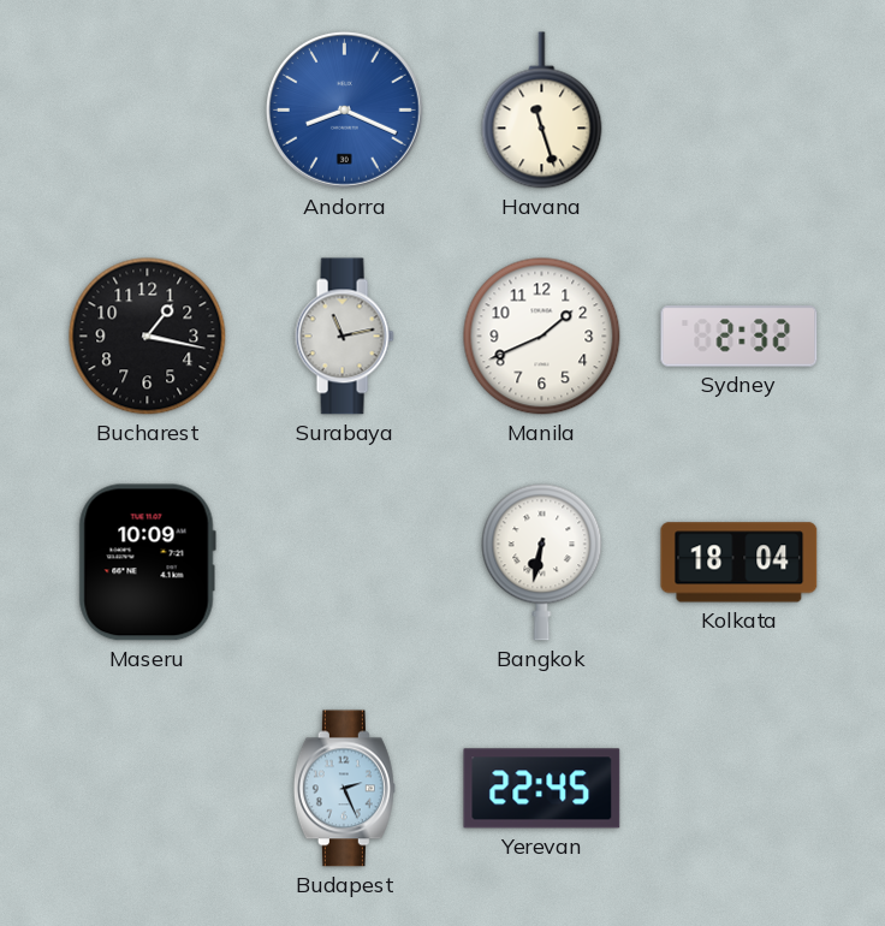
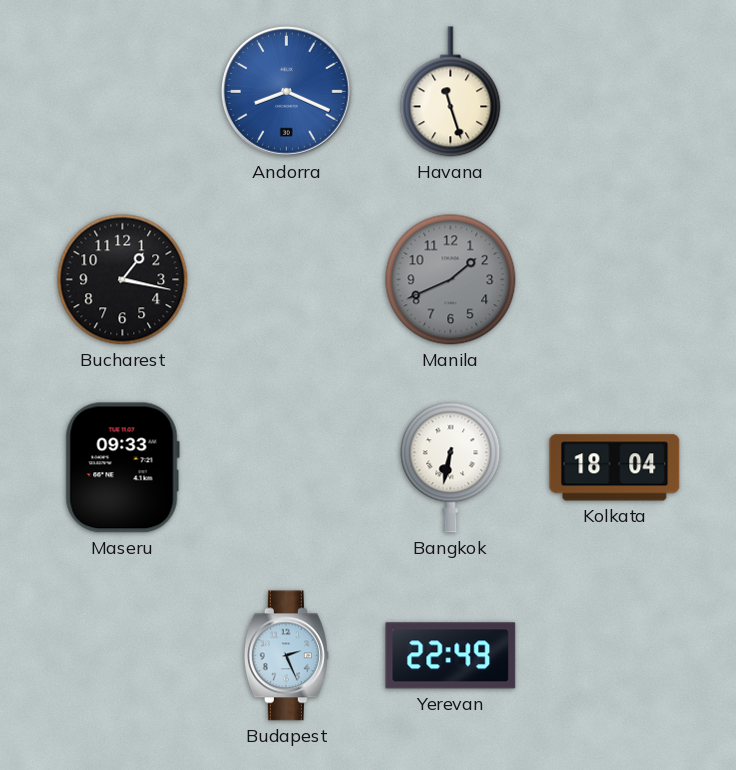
Surabaya: 11:13 -> none (344, 337)
Manila dial: white -> grey (451, 280)
Sydney: 2:32 -> none (740, 337)
Maseru: 10:09 -> 09:33 (122, 468)
Yerevan: 22:45 -> 22:49 (451, 656)
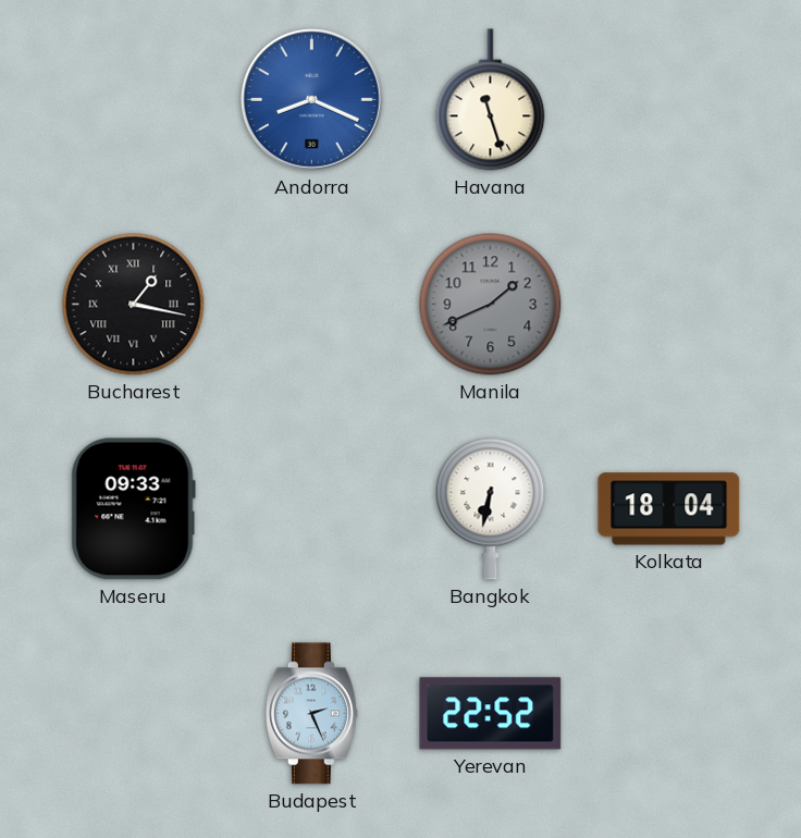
Bucharest numerals: Arabic -> Roman (134, 305)
Yerevan: 22:49 -> 22:52 (491, 714)
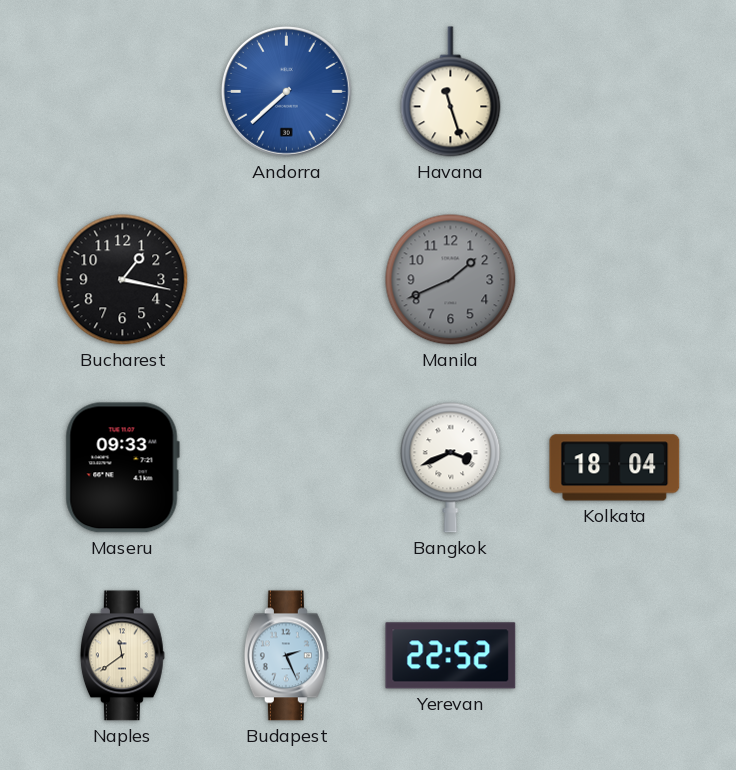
Andorra: 8:19 -> 7:38 (286, 91)
Bucharest numerals: Roman -> Arabic (123, 280)
Bangkok: 6:32 -> 3:41 (451, 468)
Naples: none -> 11:39 (122, 656)
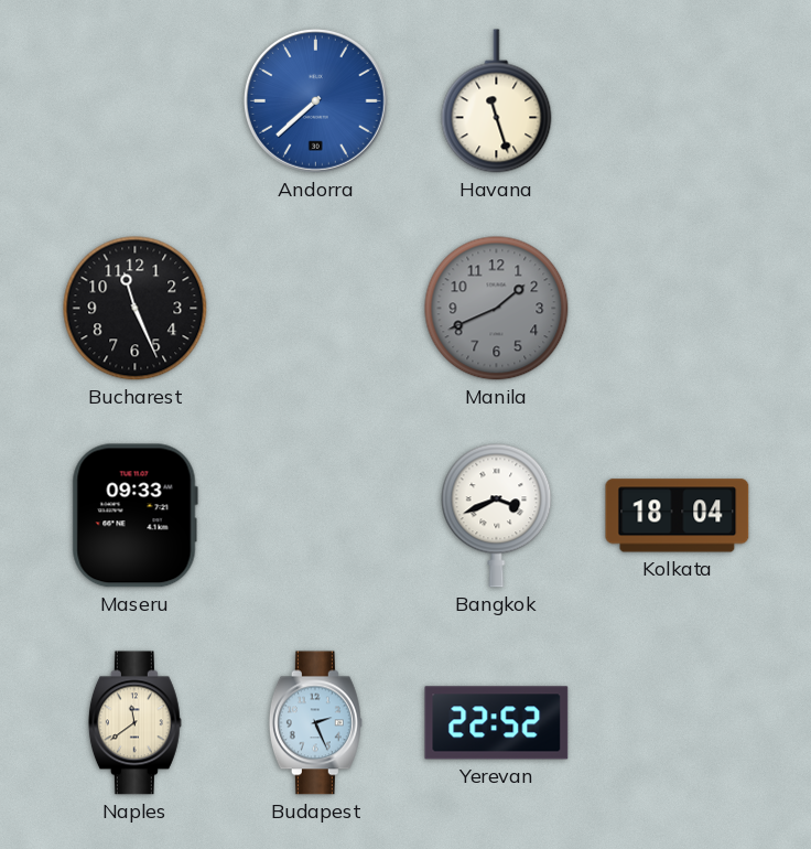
Bucharest: 1:17 -> 11:26 (136, 309)
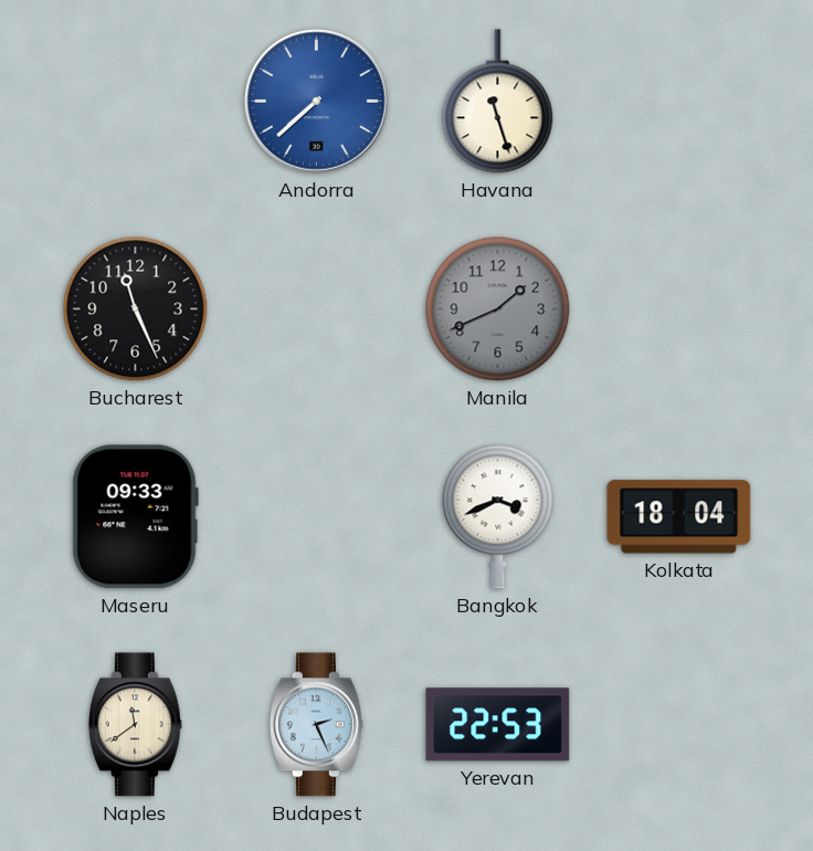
Yerevan: 22:52 -> 22:53 (498, 725)
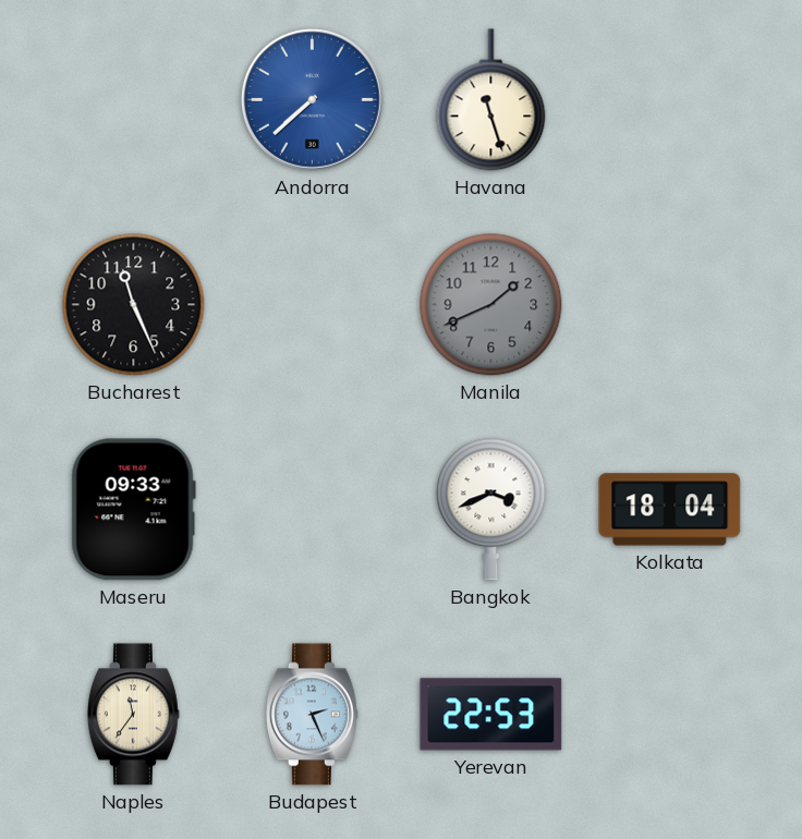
Naples: 11:39 -> 11:36 (133, 715)
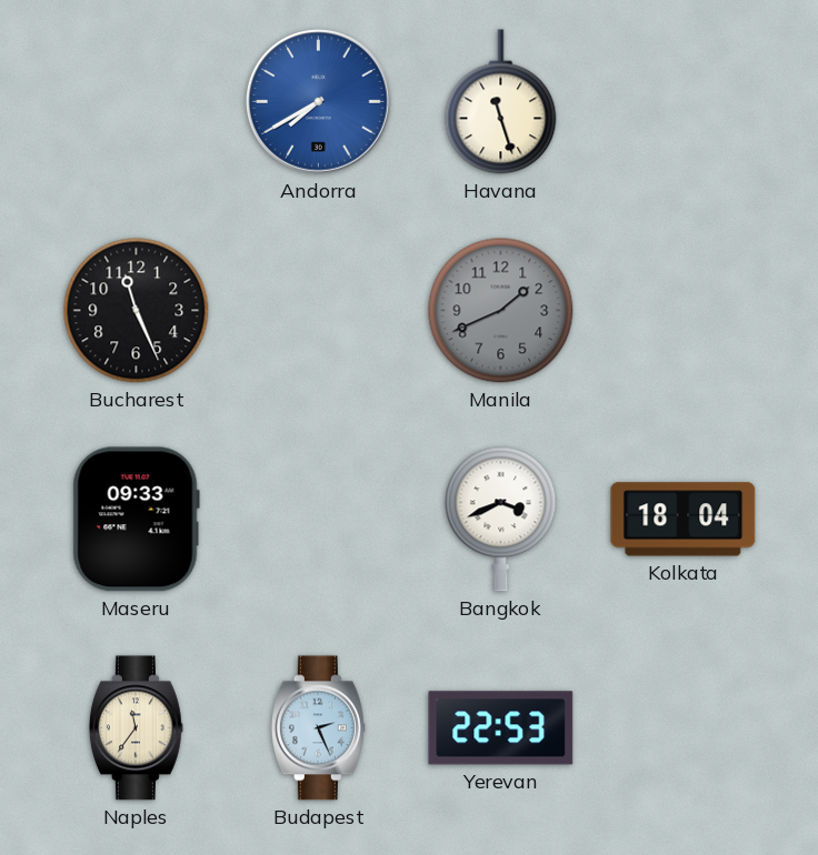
Andorra: 7:38 -> 7:40 (318, 101)
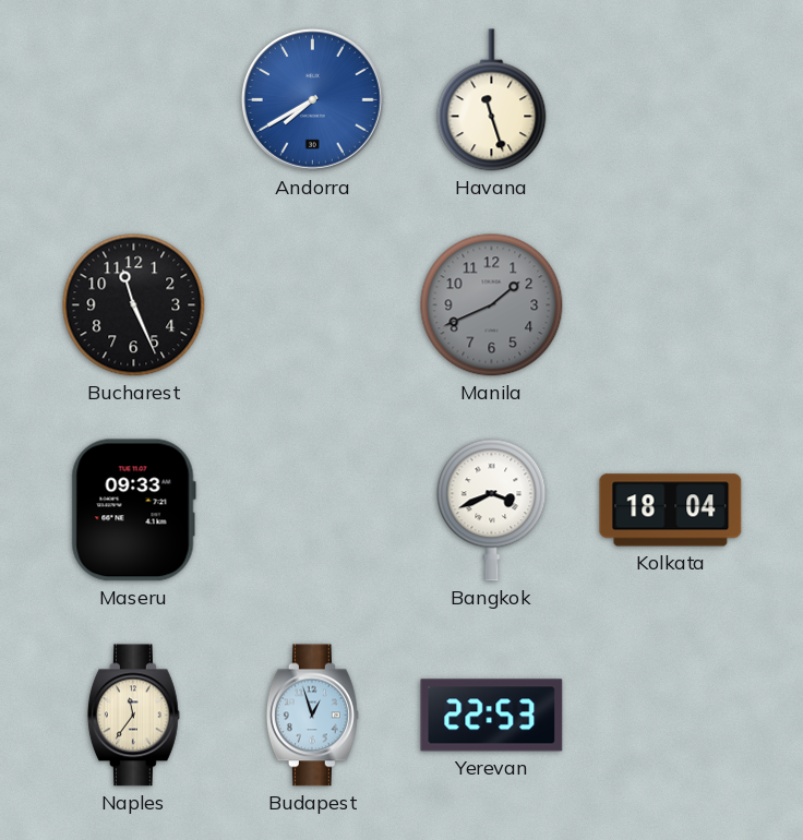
Budapest: 2:26 -> 12:57 (312, 716)
